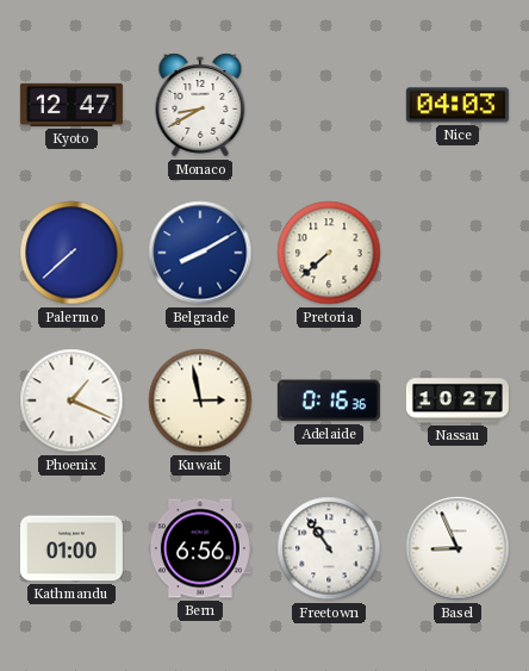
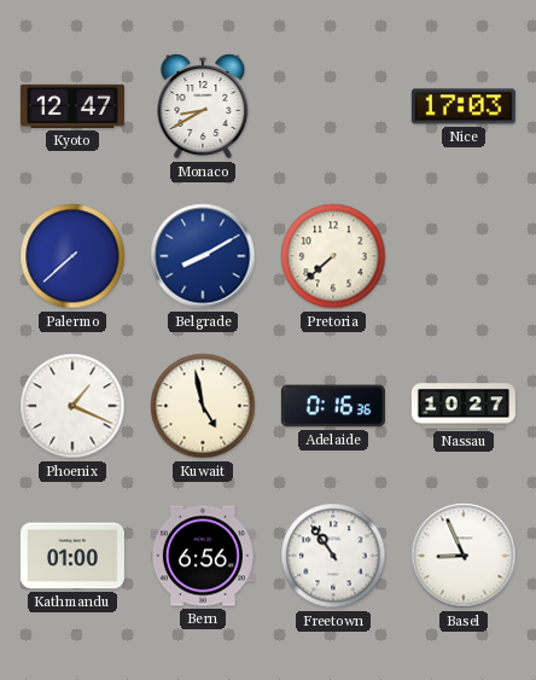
Nice: 04:03 -> 17:03 (464, 106)
Kuwait: 2:58 -> 4:58 (203, 406)
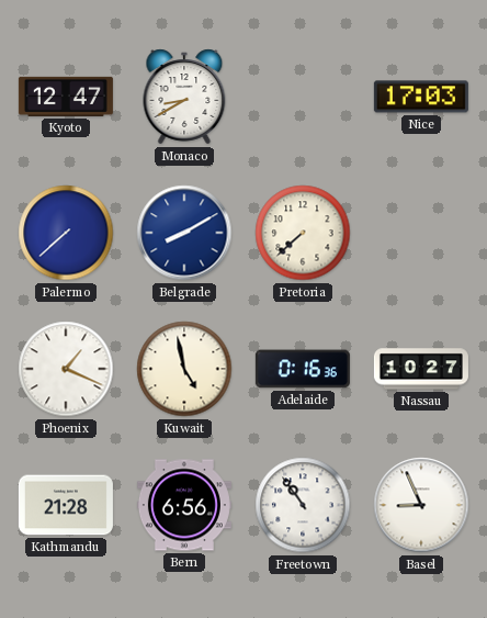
Kathmandu: 01:00 -> 21:28 (66, 505)
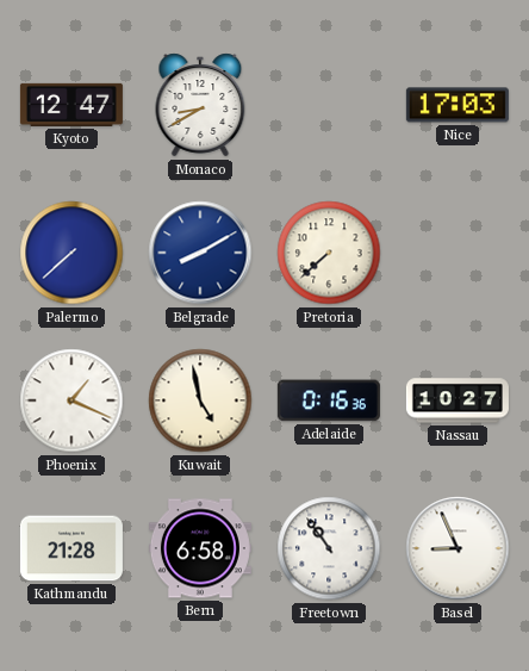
Bern: 6:56 -> 6:58 (200, 548)
